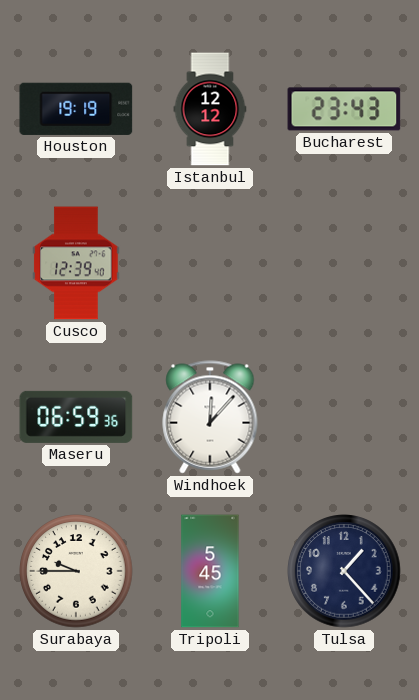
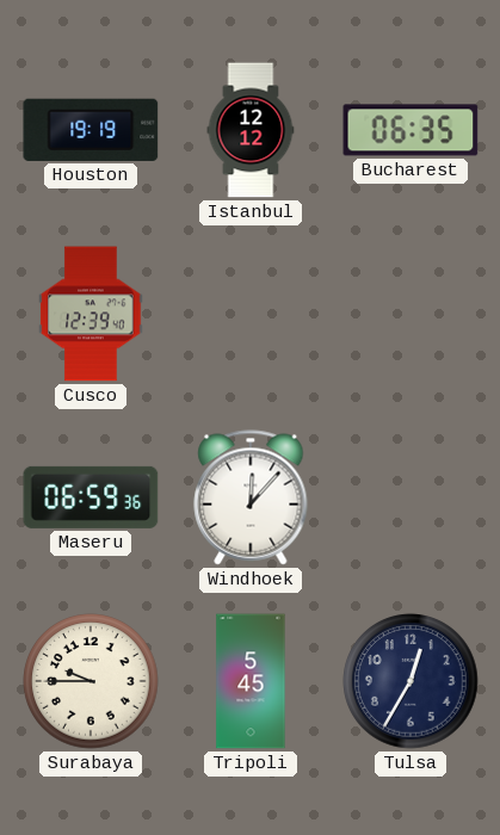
Bucharest: 23:43 -> 06:35 (411, 130)
Tulsa: 1:23 -> 12:35 (411, 681)
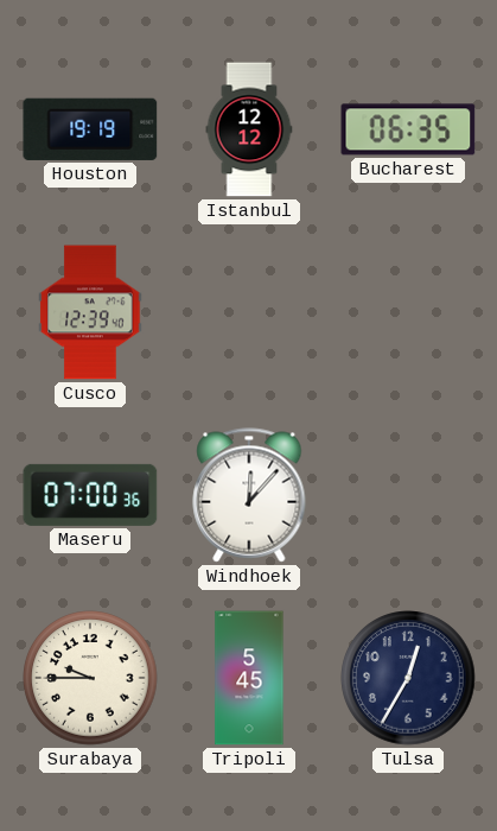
Maseru: 06:59 -> 07:00 (90, 495)
